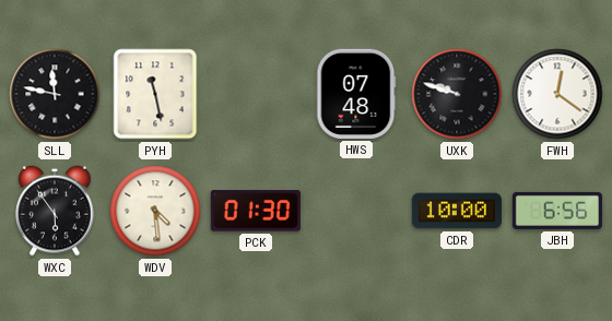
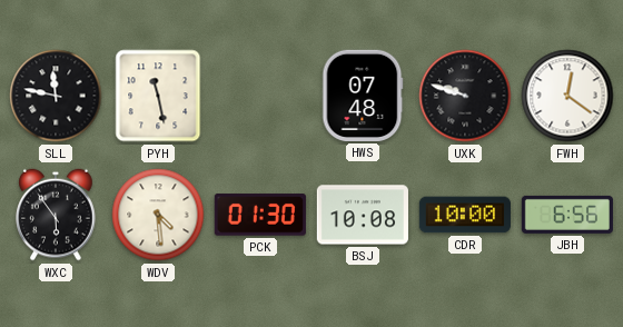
BSJ: none -> 10:08 (363, 215)
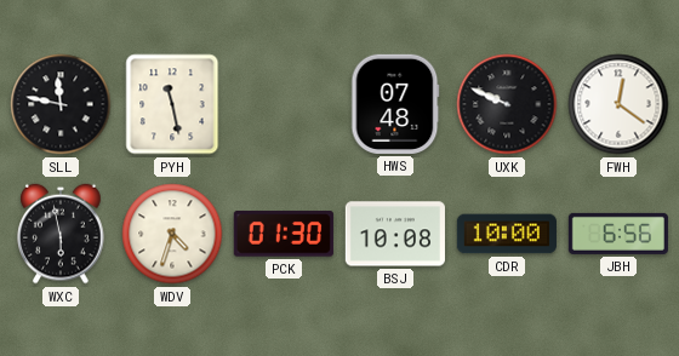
UXK: 9:48 -> 9:49 (507, 104)
WXC: 5:54 -> 5:58 (61, 234)
WDV: 4:29 -> 4:33 (172, 234)
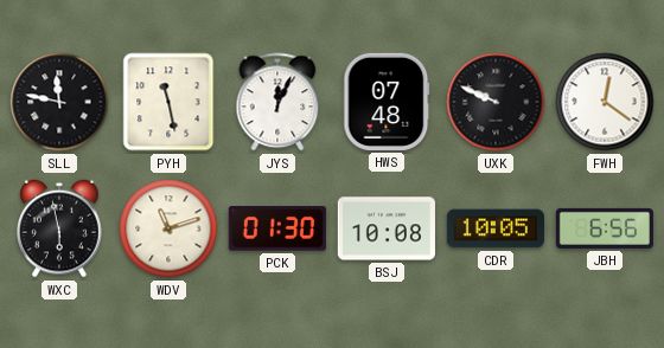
JYS: none -> 12:04 (277, 102)
WDV: 4:33 -> 11:12 (168, 228)
CDR: 10:00 -> 10:05 (494, 228)
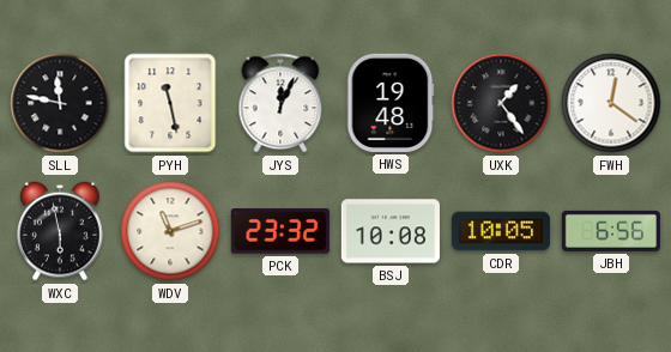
HWS: 07:48 -> 19:48 (391, 103)
UXK: 9:49 -> 1:24 (501, 103)
PCK: 01:30 -> 23:32 (280, 231)
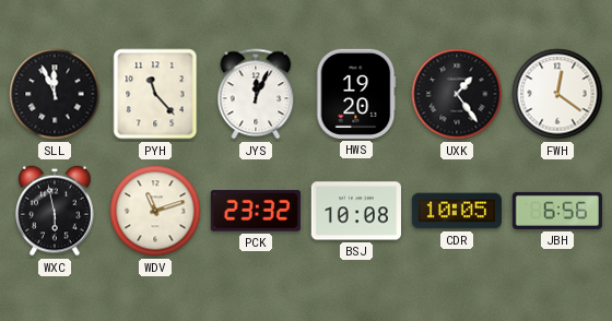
SLL: 11:47 -> 11:56 (55, 94)
PYH: 11:28 -> 11:23 (155, 94)
HWS: 19:48 -> 19:20 (356, 94)
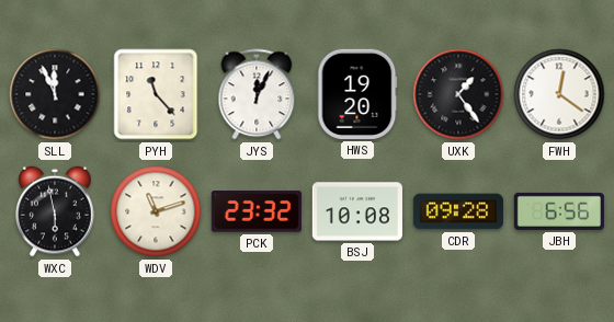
CDR: 10:05 -> 09:28 (457, 211)
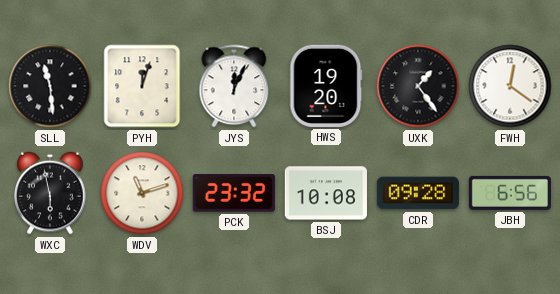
SLL: 11:56 -> 11:29 (50, 86)
PYH: 11:23 -> 12:03 (142, 86)
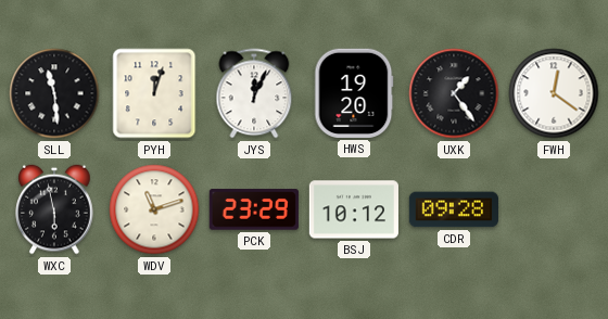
PCK: 23:32 -> 23:29 (254, 209)
BSJ: 10:08 -> 10:12 (354, 209)
JBH: 6:56 -> none (509, 193)
